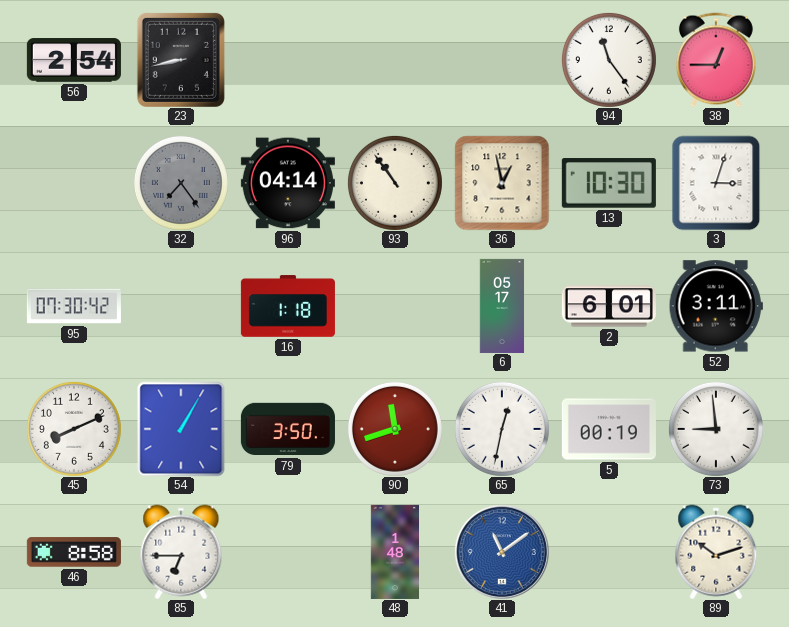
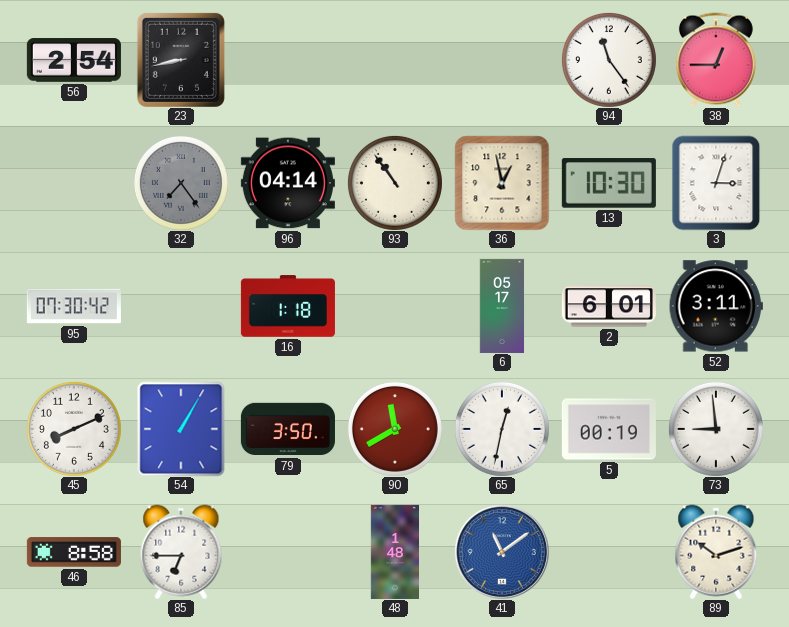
90: 11:42 -> 11:40 (395, 429)
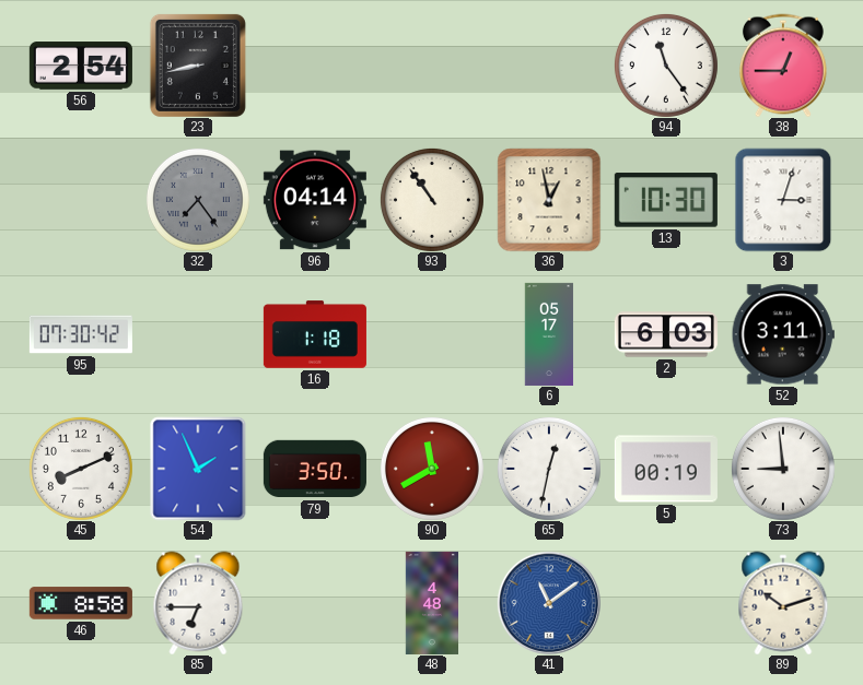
2: 6:01 -> 6:03 (666, 334)
54: 1:05 -> 1:56 (198, 469)
48: 1:48 -> 4:48 (431, 603)
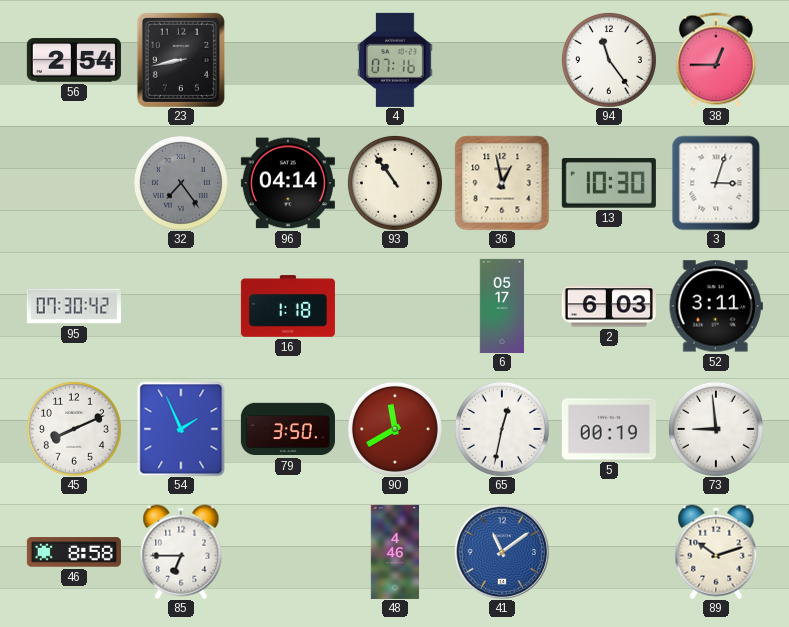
4: none -> 07:16 (395, 60)
48: 4:48 -> 4:46 (394, 552)
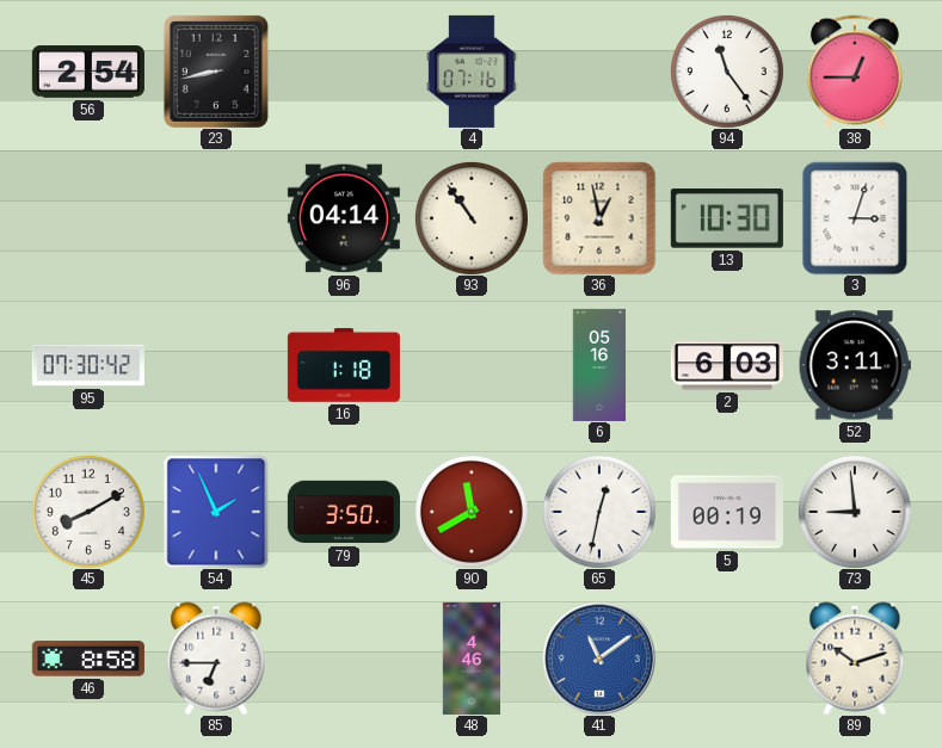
32: 7:24 -> none (181, 183)
6: 05:17 -> 05:16 (599, 365)
45: 8:11 -> 8:10 (88, 512)
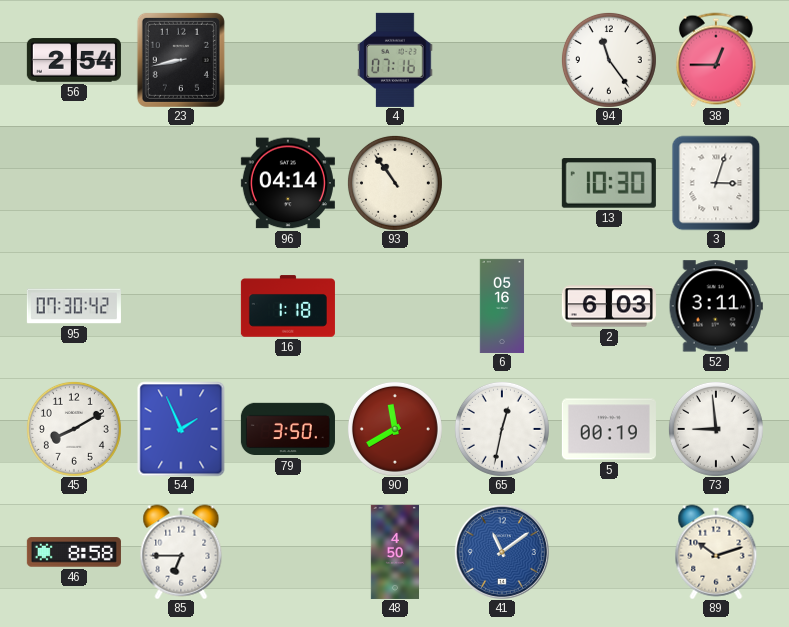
36: 12:58 -> none (599, 218)
48: 4:46 -> 4:50 (394, 552)
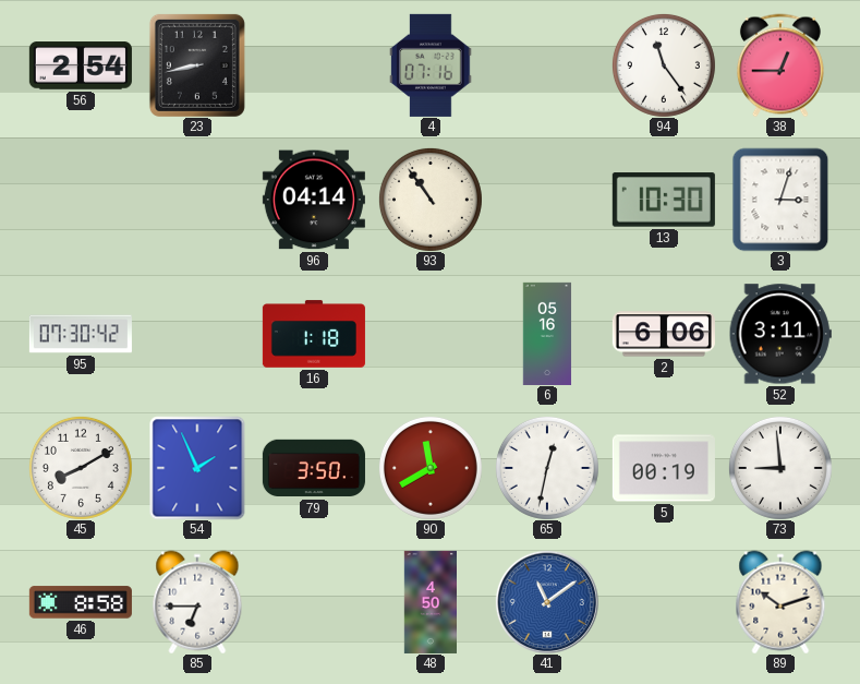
2: 6:03 -> 6:06 (664, 334)
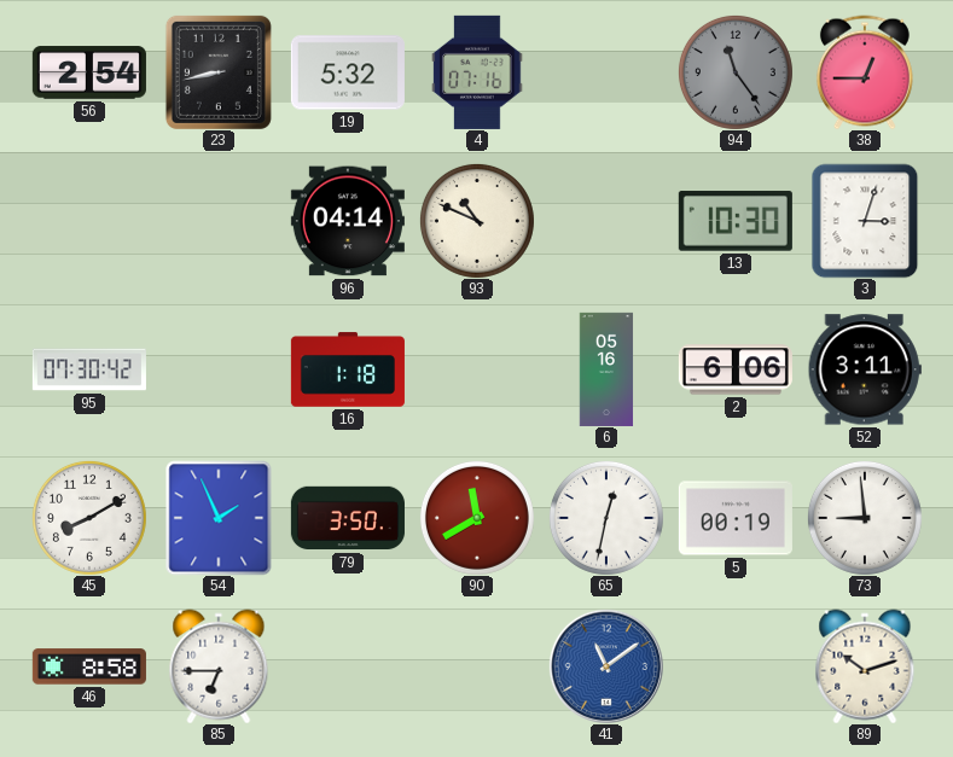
19: none -> 5:32 (348, 72)
94 dial: white -> grey (736, 72)
93: 10:54 -> 10:49 (477, 221)
48: 4:50 -> none (429, 602)
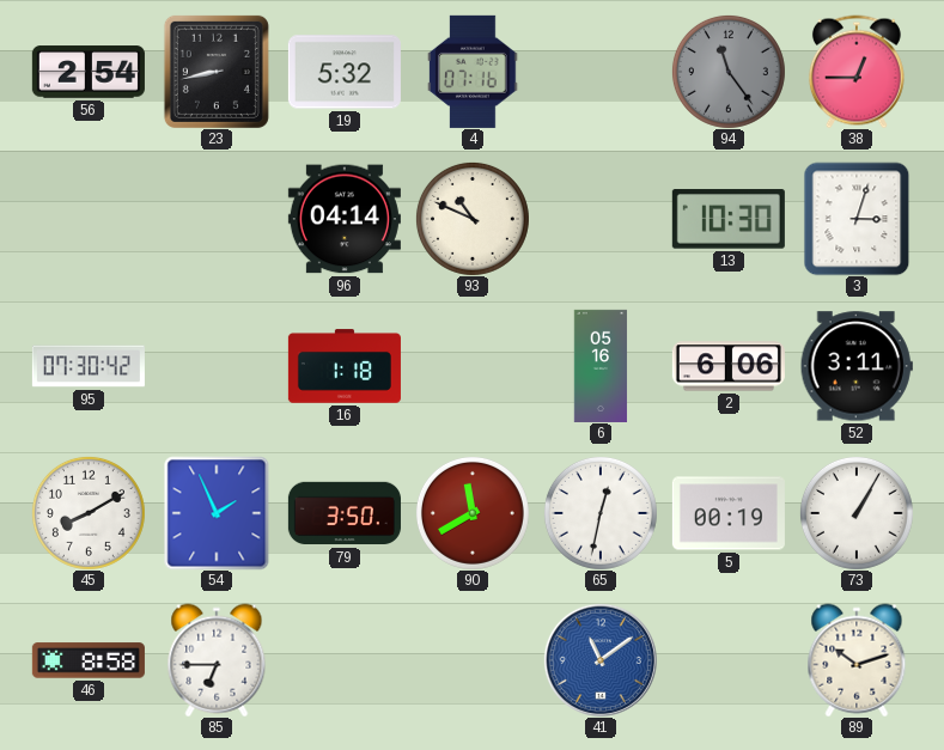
73: 8:59 -> 1:05 (857, 513)
